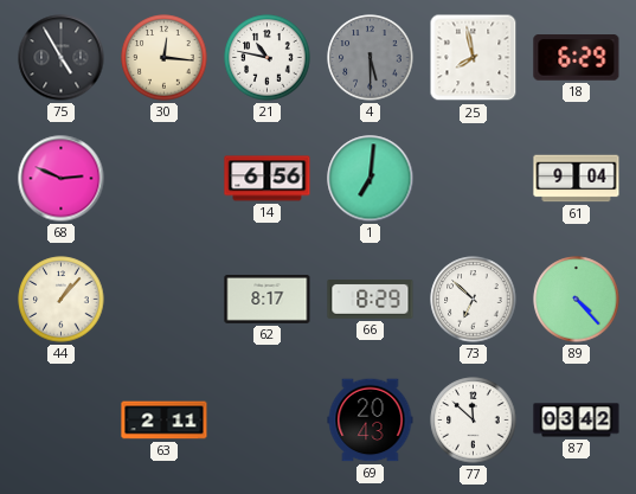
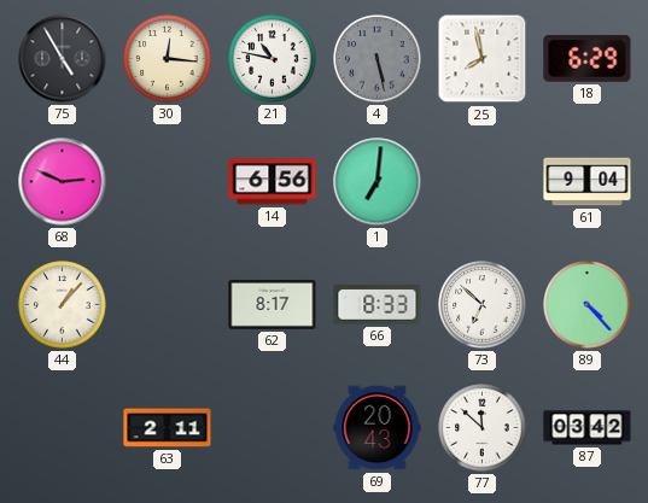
4: 5:30 -> 5:28 (378, 59)
66: 8:29 -> 8:33 (378, 305)
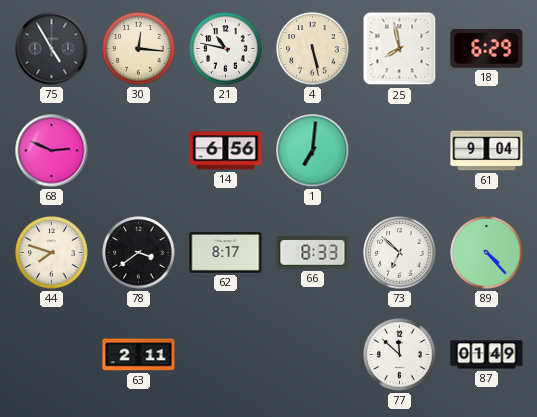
4 dial: grey -> cream (313, 49)
44: 1:07 -> 7:48 (52, 253)
78: none -> 3:39 (139, 253)
69: 20:43 -> none (378, 428)
87: 03:42 -> 01:49 (487, 355)
